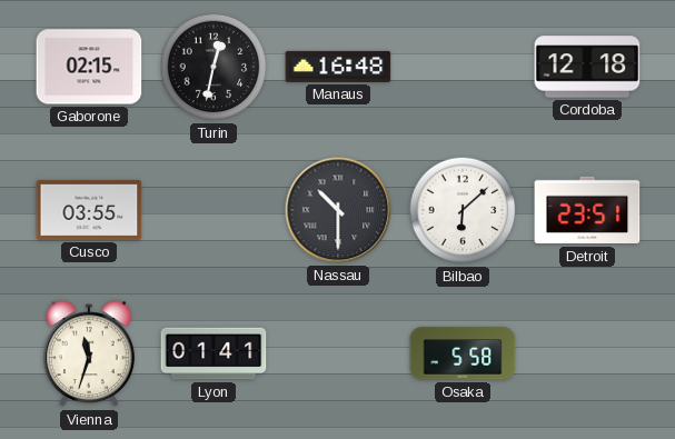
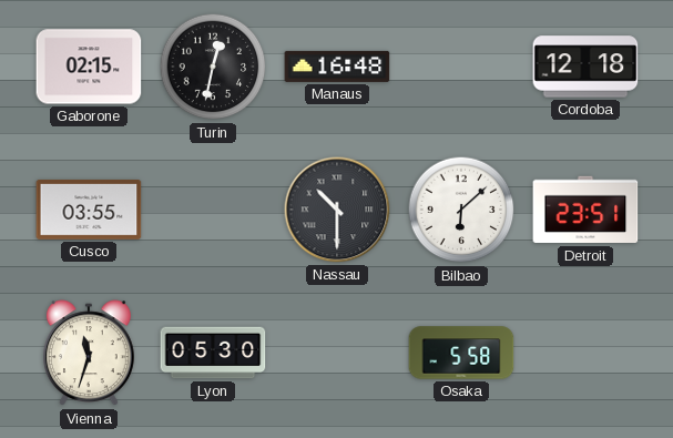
Lyon: 01:41 -> 05:30 (213, 353)
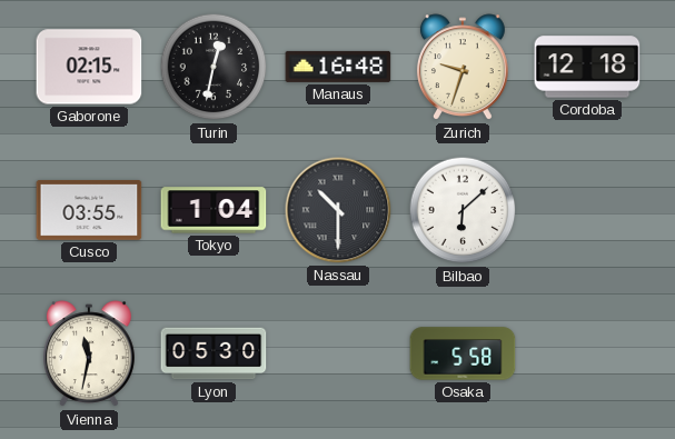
Zurich: none -> 9:33 (463, 68)
Tokyo: none -> 1:04 (214, 210)
Detroit: 23:51 -> none (585, 210)
Vienna: 11:33 -> 11:32 (89, 355)
